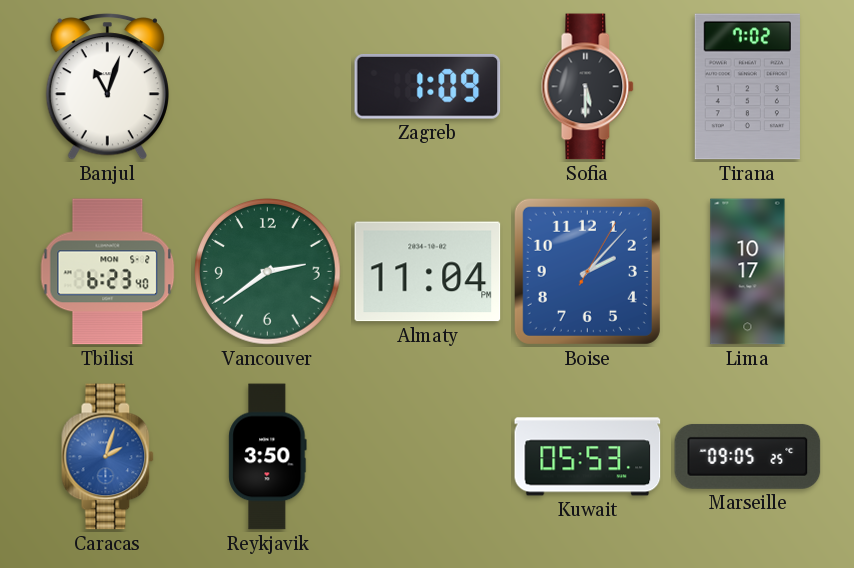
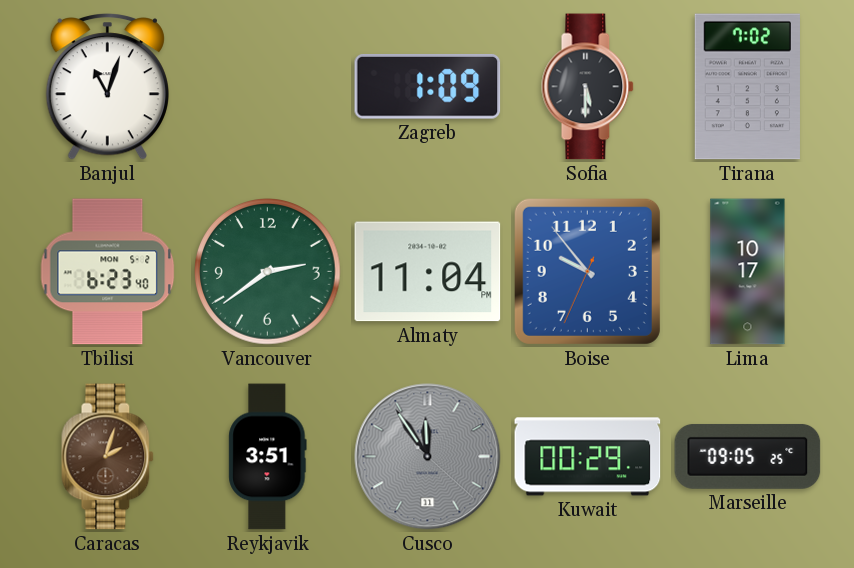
Boise: 2:07 -> 9:53 (587, 271)
Caracas dial: blue -> brown (108, 457)
Reykjavik: 3:50 -> 3:51 (268, 457)
Cusco: none -> 11:54 (428, 457)
Kuwait: 05:53 -> 00:29 (588, 457)
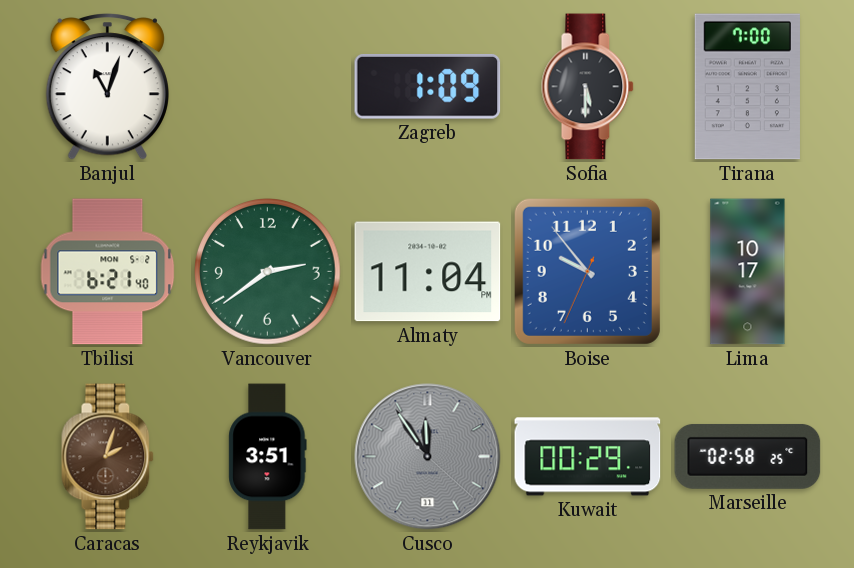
Tirana: 7:02 -> 7:00 (747, 87)
Tbilisi: 6:23 -> 6:21 (108, 272)
Marseille: 09:05 -> 02:58 (748, 456)
